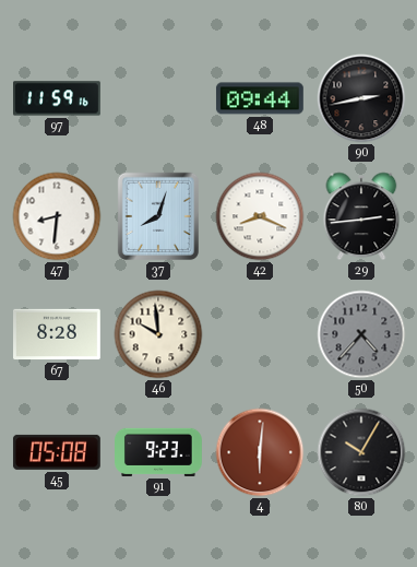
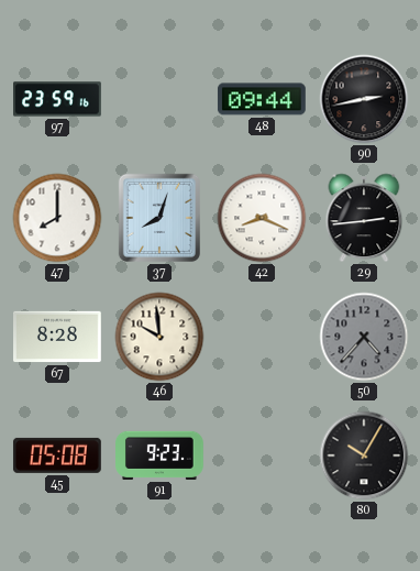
97: 11:59 -> 23:59 (58, 99)
47: 8:31 -> 8:00 (57, 218)
4: 6:01 -> none (260, 452)
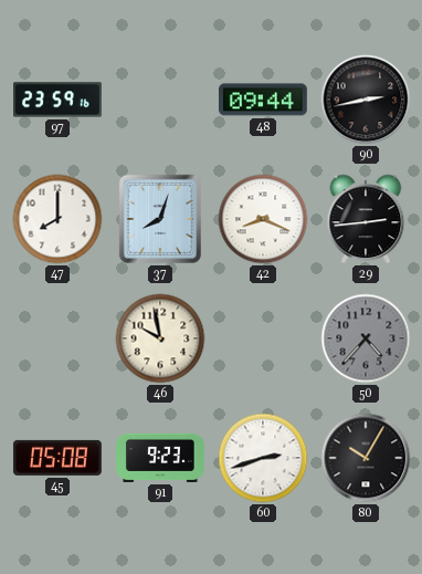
67: 8:28 -> none (58, 337)
46: 9:59 -> 9:58 (160, 338)
60: none -> 2:42 (263, 458)
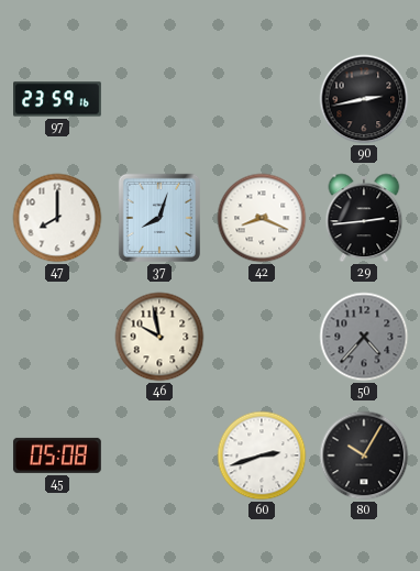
48: 09:44 -> none (263, 100)
91: 9:23 -> none (161, 458)
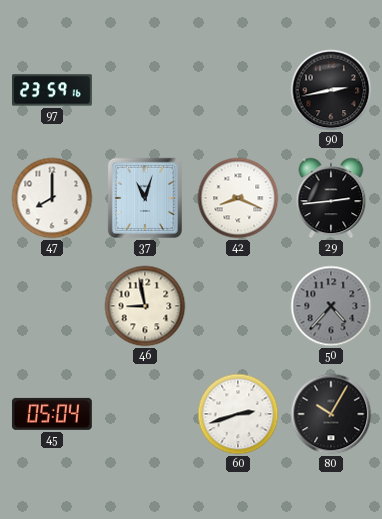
37: 8:03 -> 11:03 (145, 198)
46: 9:58 -> 8:58 (145, 306)
45: 05:08 -> 05:04 (52, 414)
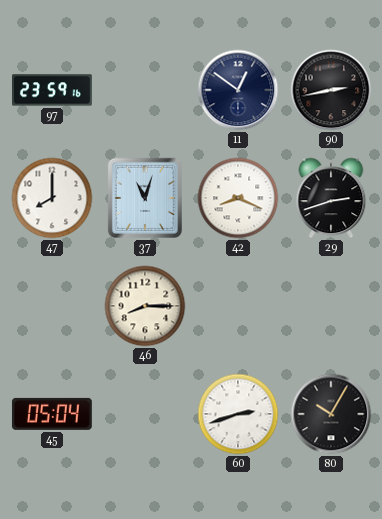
11: none -> 12:51 (238, 90)
29: 2:44 -> 2:42 (331, 198)
46: 8:58 -> 8:15 (145, 306)
50: 4:37 -> none (331, 306)
